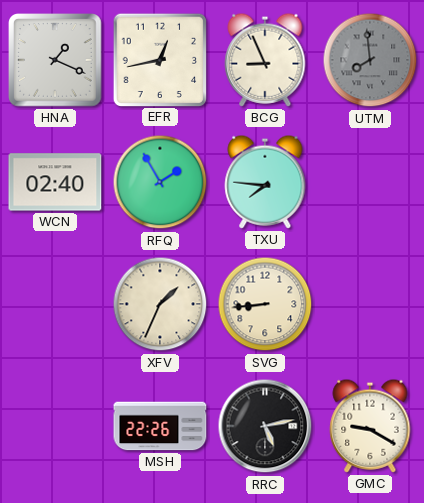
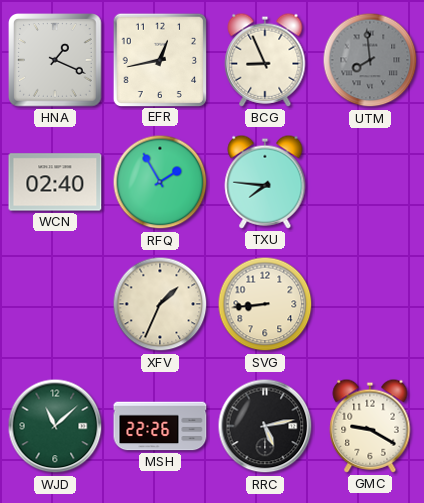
WJD: none -> 11:08 (55, 426)
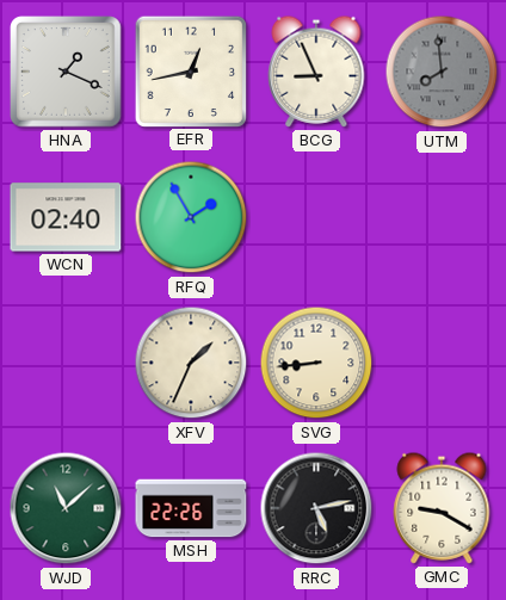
TXU: 7:46 -> none (265, 182)
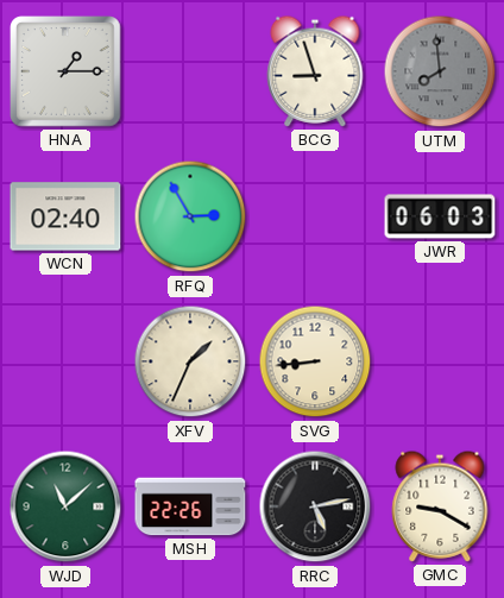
HNA: 1:19 -> 1:15 (67, 73)
EFR: 12:43 -> none (190, 70)
BCG: 8:56 -> 8:57 (315, 71)
RFQ: 1:55 -> 2:55 (190, 216)
JWR: none -> 06:03 (440, 216)
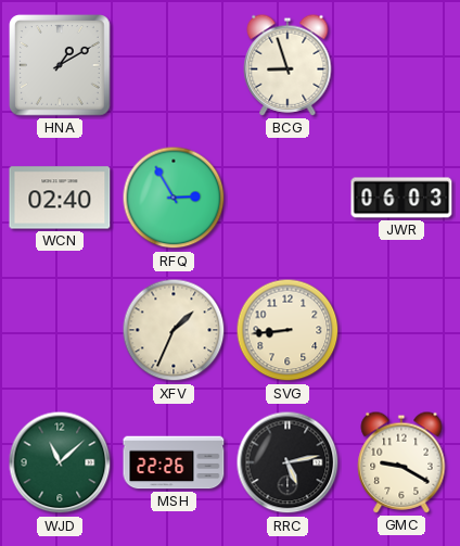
HNA: 1:15 -> 1:10 (61, 66)
UTM: 7:59 -> none (440, 71)
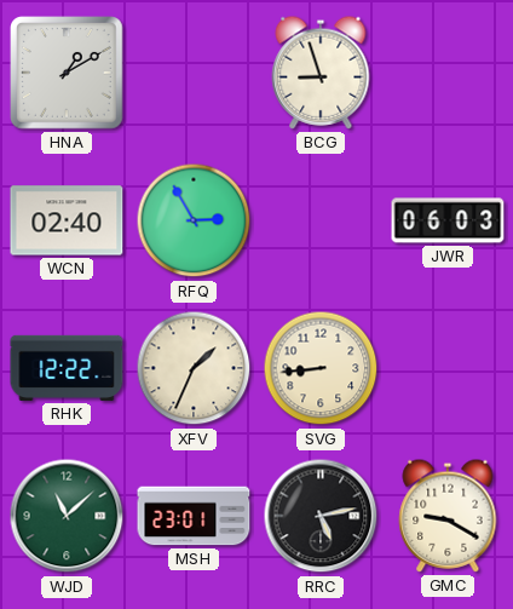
RHK: none -> 12:22 (67, 368)
MSH: 22:26 -> 23:01 (194, 516)
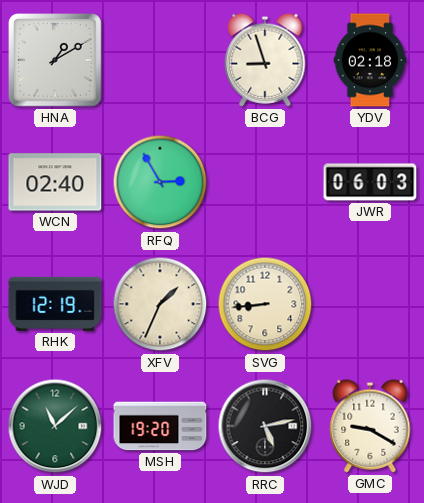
YDV: none -> 02:18 (370, 60)
RHK: 12:22 -> 12:19 (55, 304)
MSH: 23:01 -> 19:20 (160, 426)
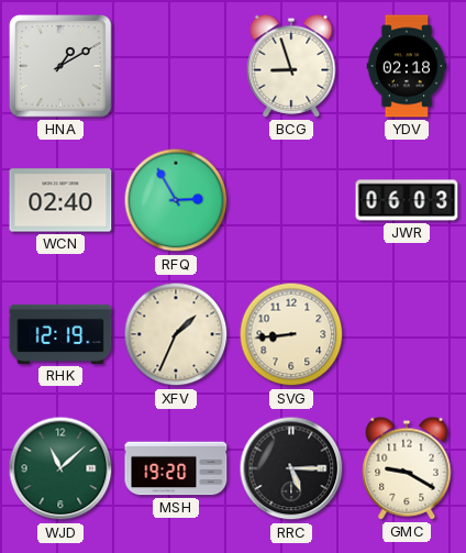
RRC: 5:13 -> 5:15 (291, 468)
